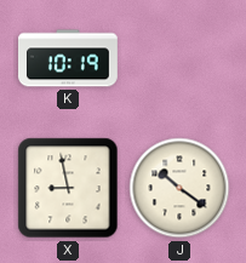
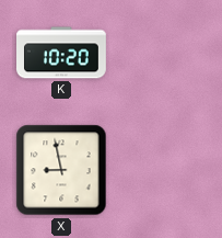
K: 10:19 -> 10:20 (62, 53)
J: 10:21 -> none (179, 188)
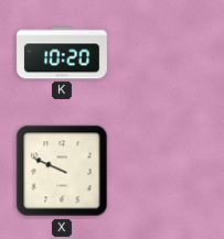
X: 8:58 -> 9:49 (62, 171)
